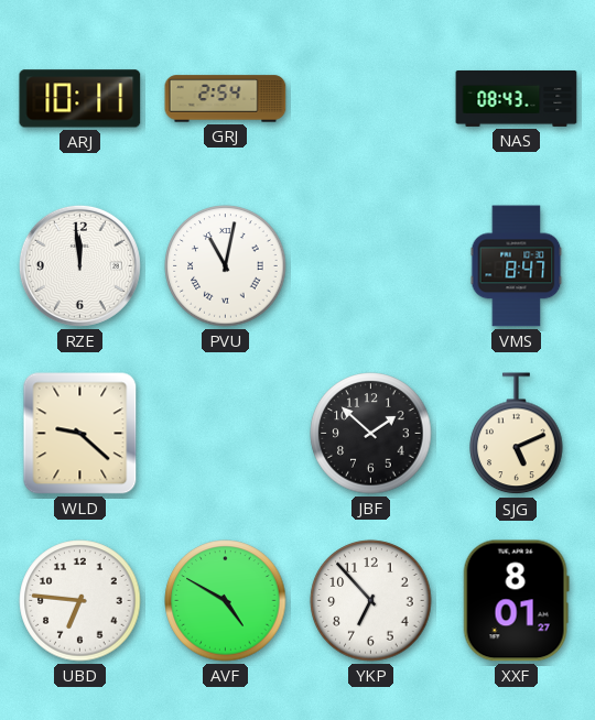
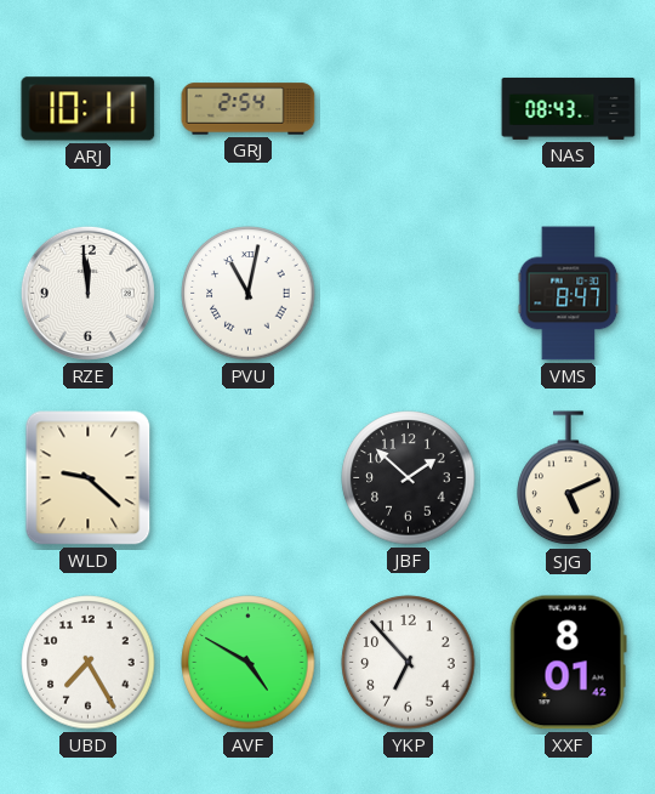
UBD: 6:46 -> 7:25 (89, 663)
XXF: 8:01:27 -> 8:01:42 (568, 663)
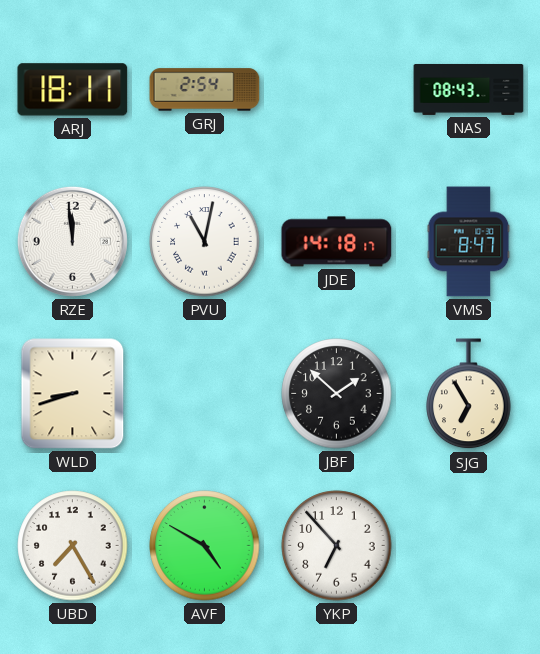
ARJ: 10:11 -> 18:11 (73, 90)
JDE: none -> 14:18 (337, 242)
WLD: 9:22 -> 8:42 (73, 394)
SJG: 5:11 -> 6:55 (469, 394)
XXF: 8:01 -> none (568, 663)
